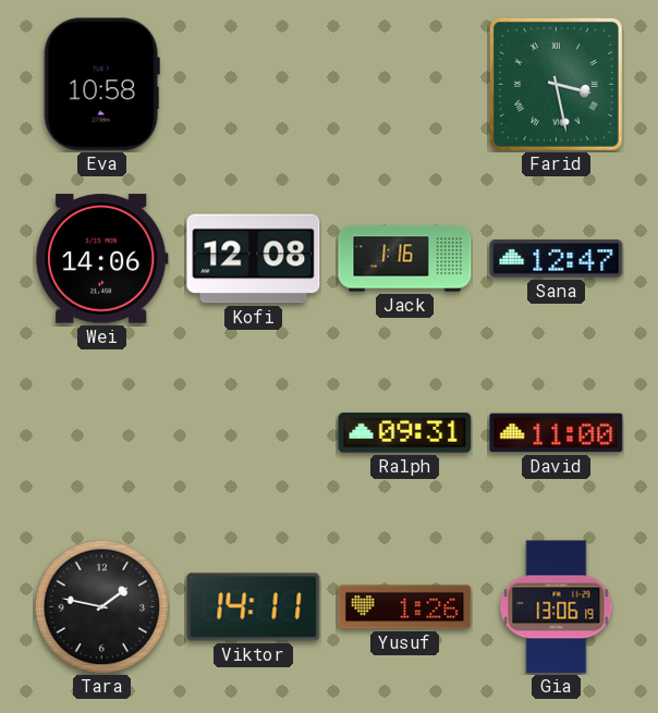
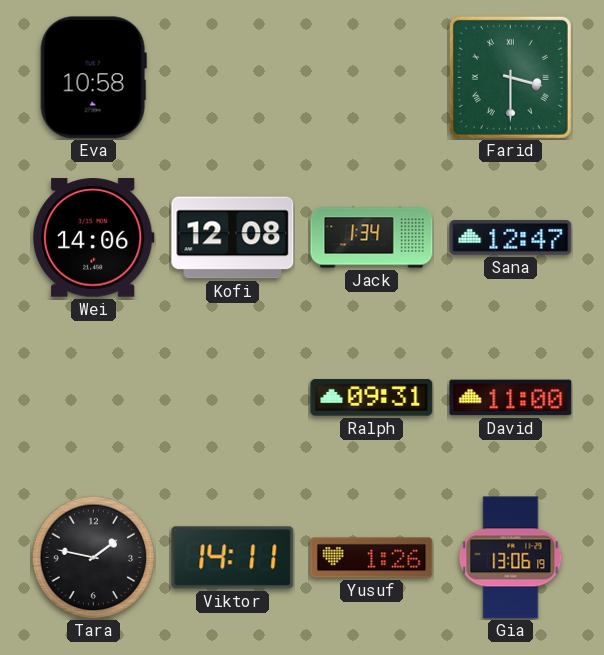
Farid: 3:28 -> 3:30 (510, 77)
Jack: 1:16 -> 1:34 (372, 238)
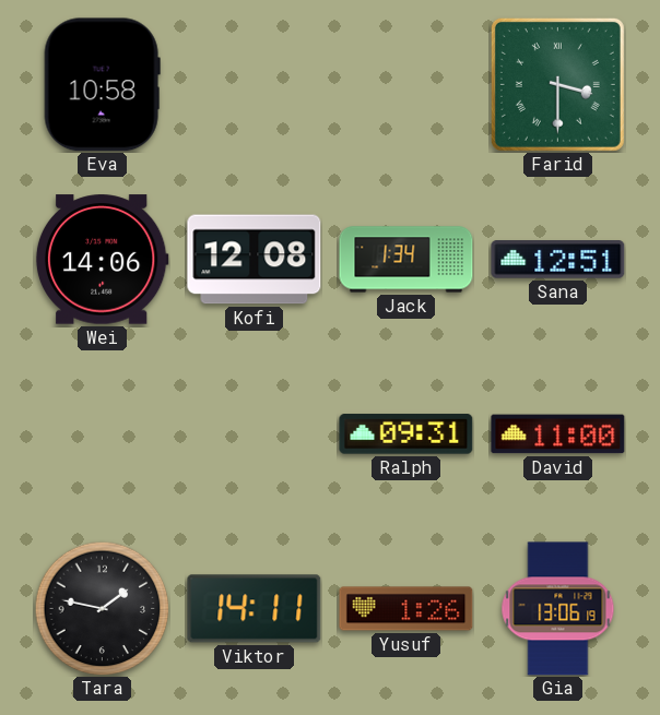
Sana: 12:47 -> 12:51 (558, 260)
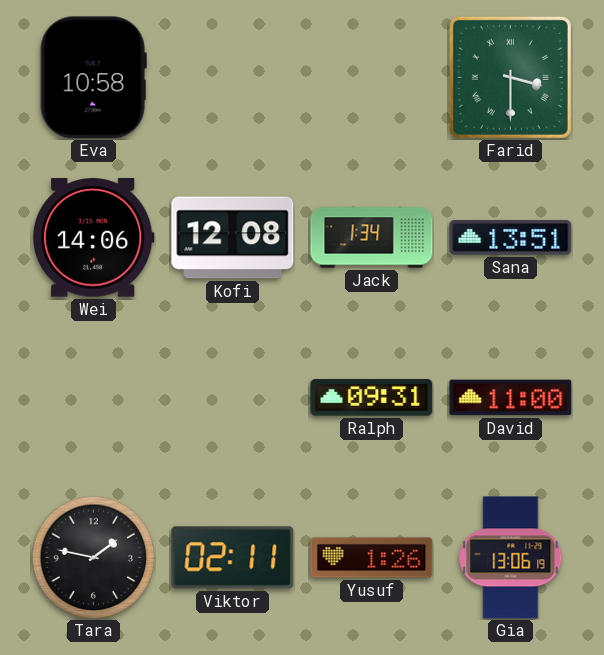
Sana: 12:51 -> 13:51 (511, 238)
Viktor: 14:11 -> 02:11 (233, 558)
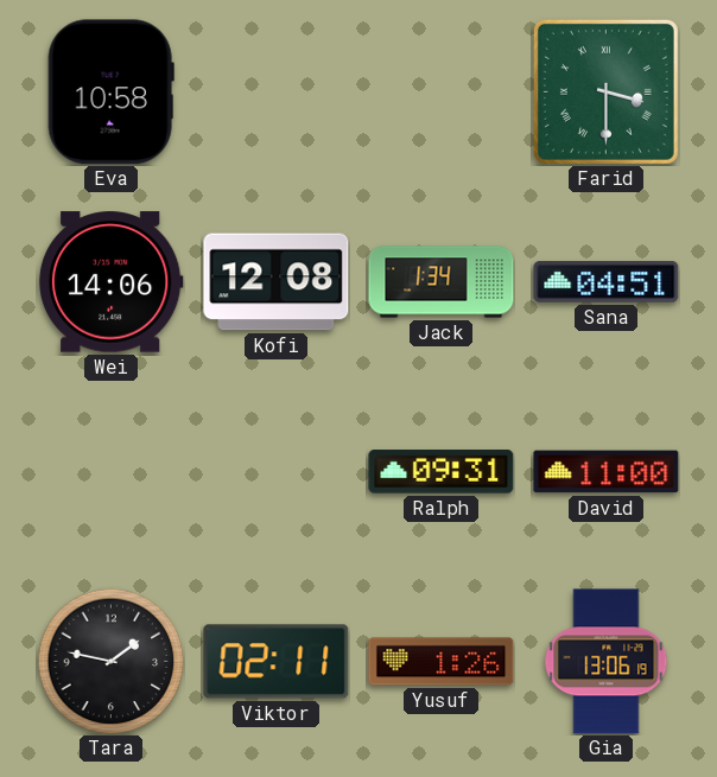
Sana: 13:51 -> 04:51 (607, 282)
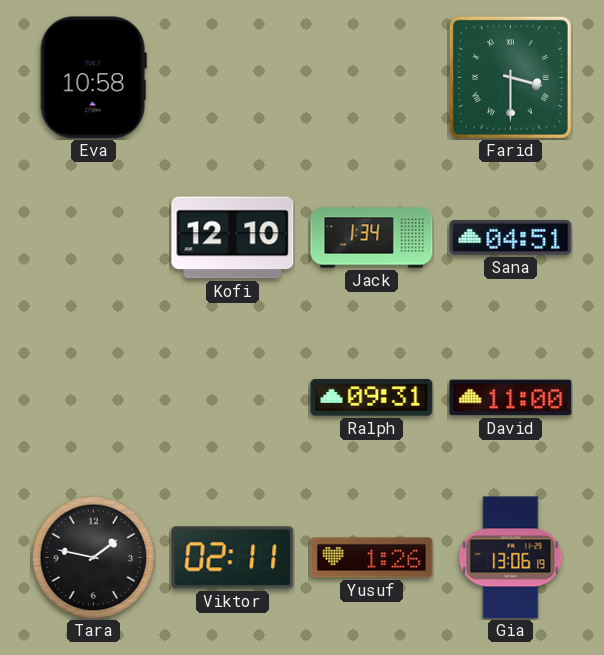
Wei: 14:06 -> none (110, 282)
Kofi: 12:08 -> 12:10 (233, 238)
